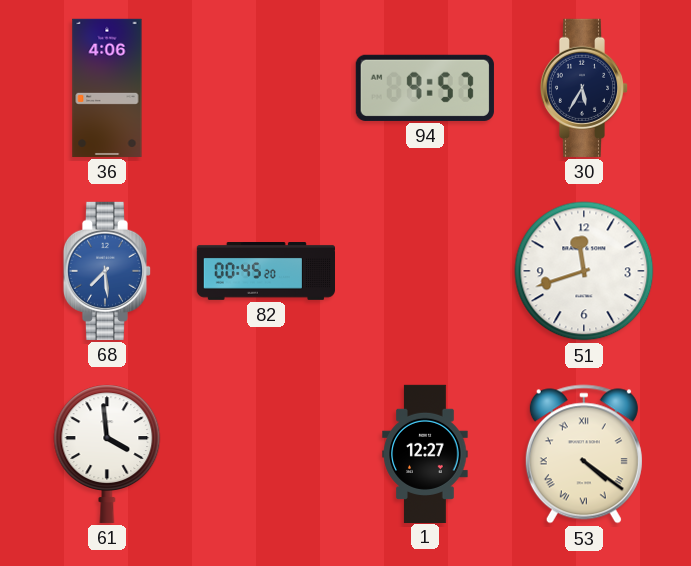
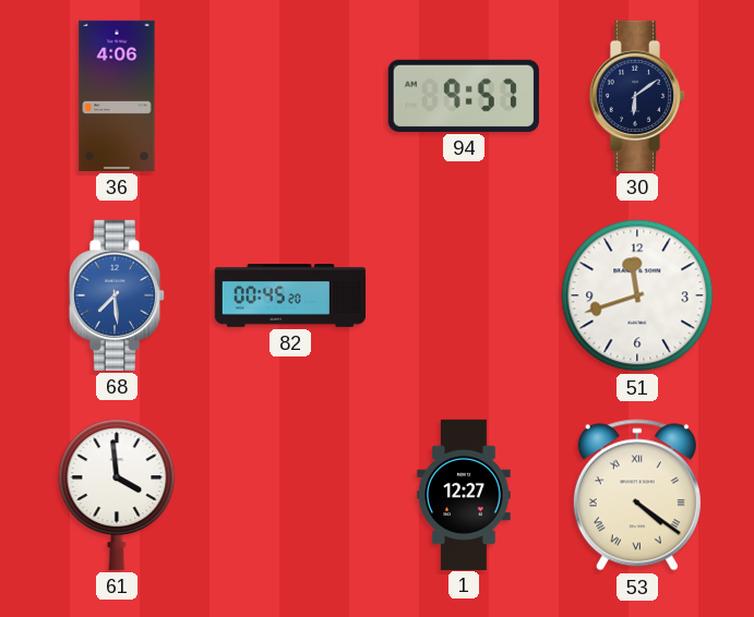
30: 5:35 -> 6:09 (637, 96)
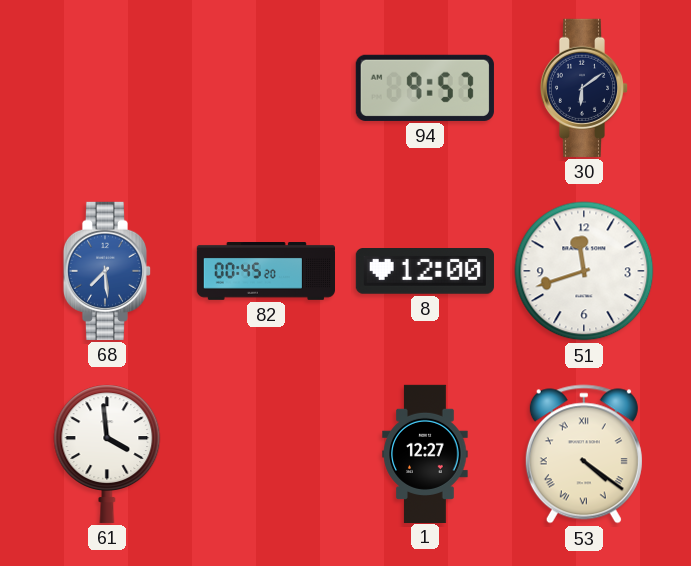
36: 4:06 -> none (117, 96)
8: none -> 12:00 (425, 272)
